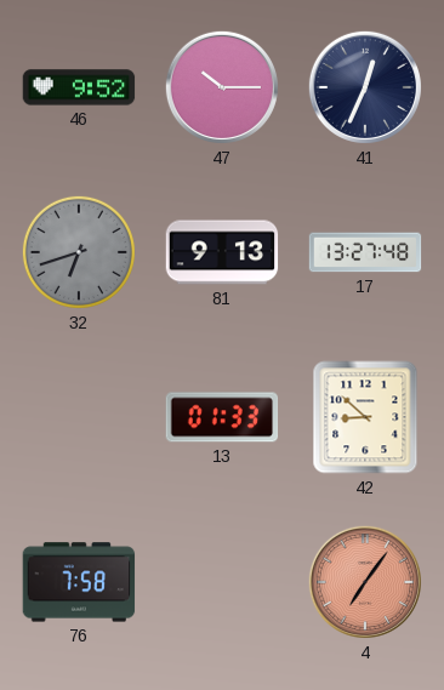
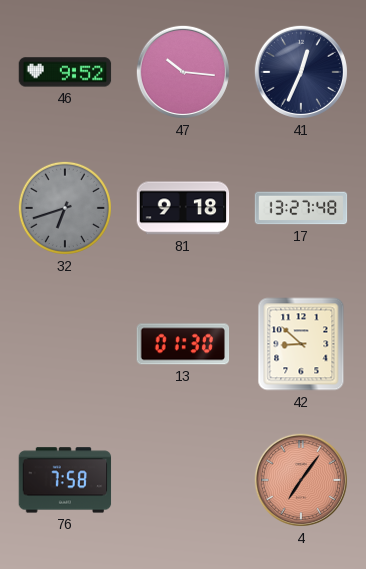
47: 10:15 -> 10:16 (183, 72)
81: 9:13 -> 9:18 (183, 208)
13: 01:33 -> 01:30 (183, 344)
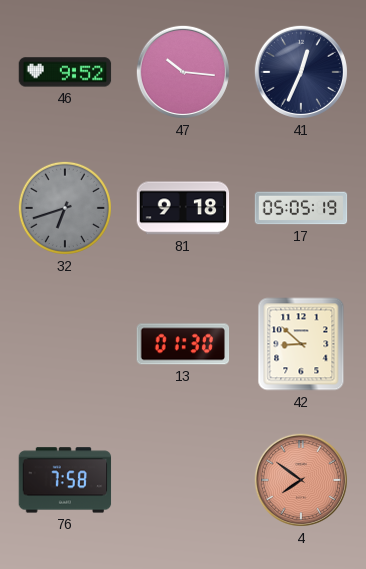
17: 13:27 -> 05:05 (301, 208)
4: 7:06 -> 7:51 (301, 480)
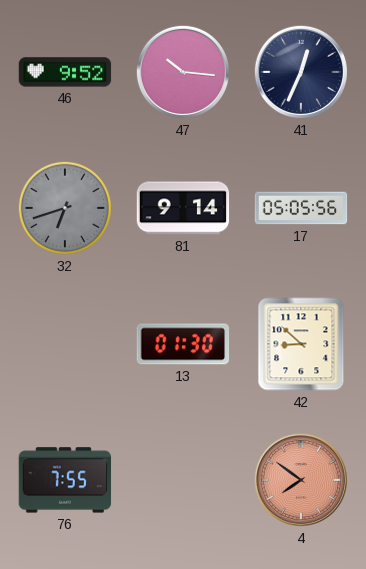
81: 9:18 -> 9:14 (183, 208)
17: 05:05:19 -> 05:05:56 (301, 208)
76: 7:58 -> 7:55 (65, 480)
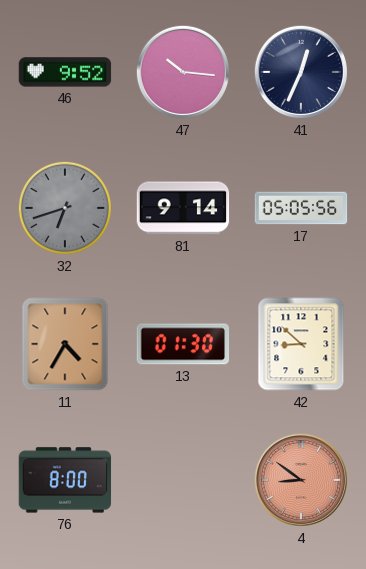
11: none -> 4:35 (65, 344)
76: 7:55 -> 8:00 (65, 480)
4: 7:51 -> 8:51 (301, 480)
